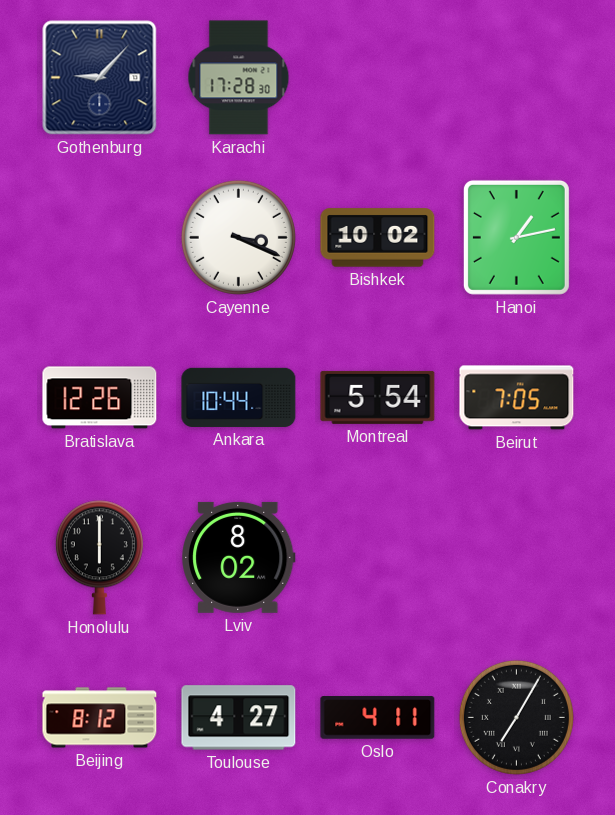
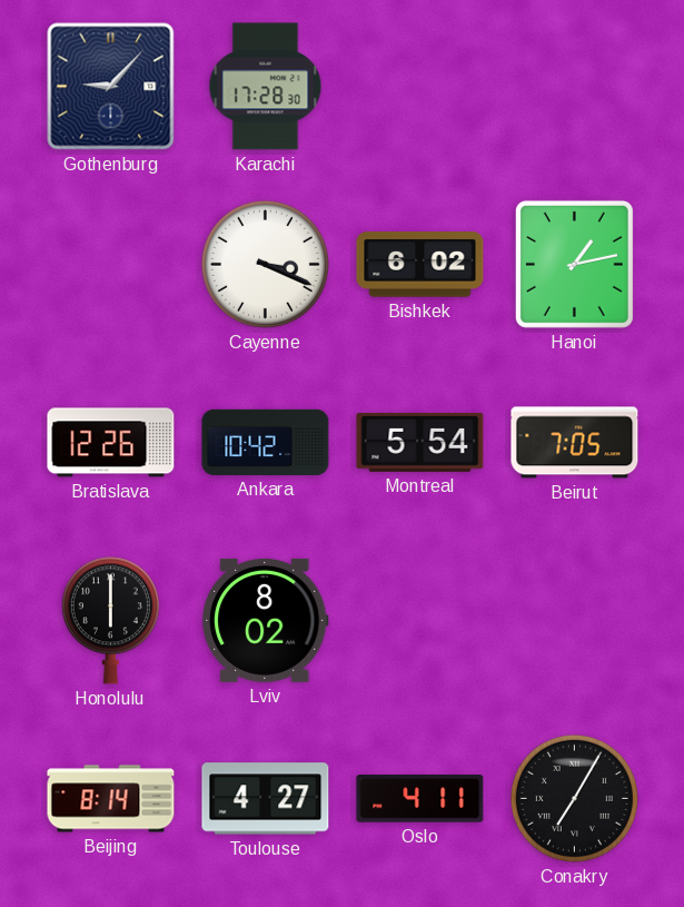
Bishkek: 10:02 -> 6:02 (420, 265)
Ankara: 10:44 -> 10:42 (266, 442)
Beijing: 8:12 -> 8:14 (111, 799)
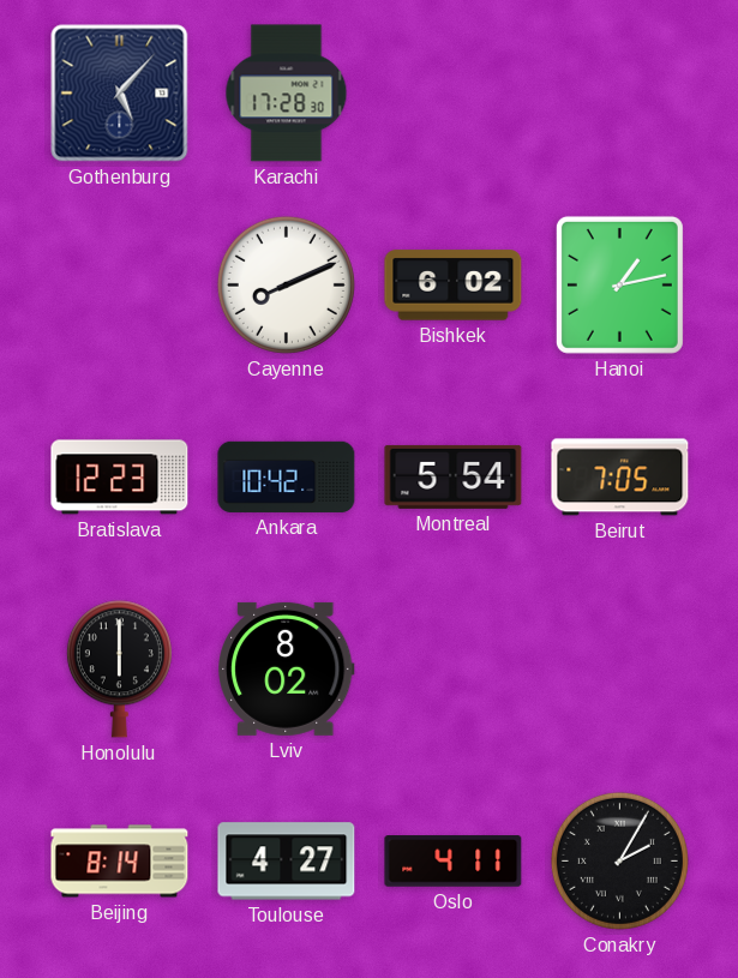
Gothenburg: 9:07 -> 5:07 (120, 94)
Cayenne: 3:19 -> 8:11 (286, 284)
Bratislava: 12:26 -> 12:23 (120, 478)
Conakry: 7:05 -> 2:05 (619, 860)
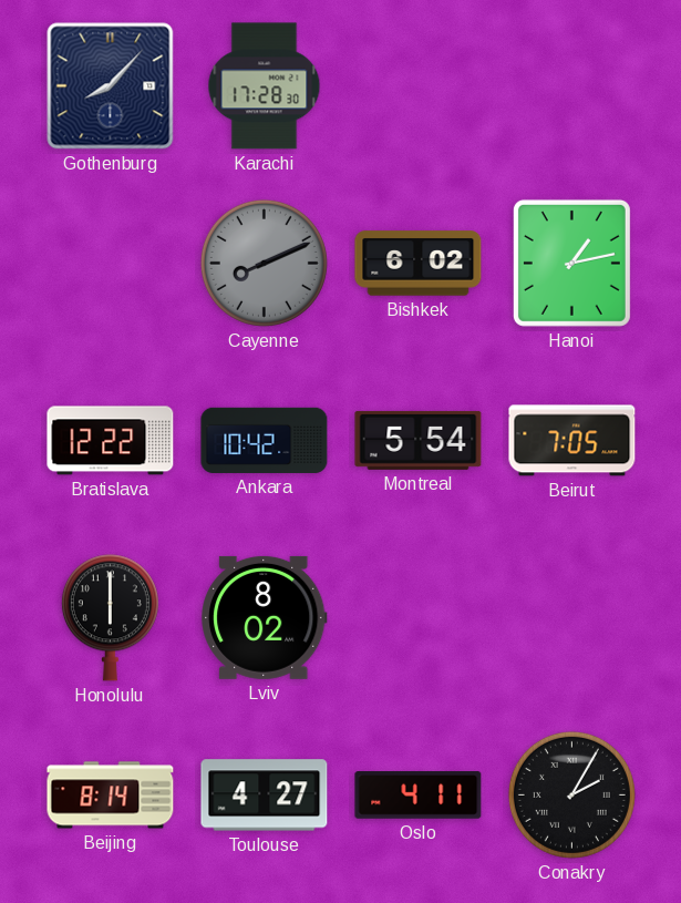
Gothenburg: 5:07 -> 8:07 (111, 86)
Cayenne dial: white -> grey (264, 263)
Bratislava: 12:23 -> 12:22 (111, 441)
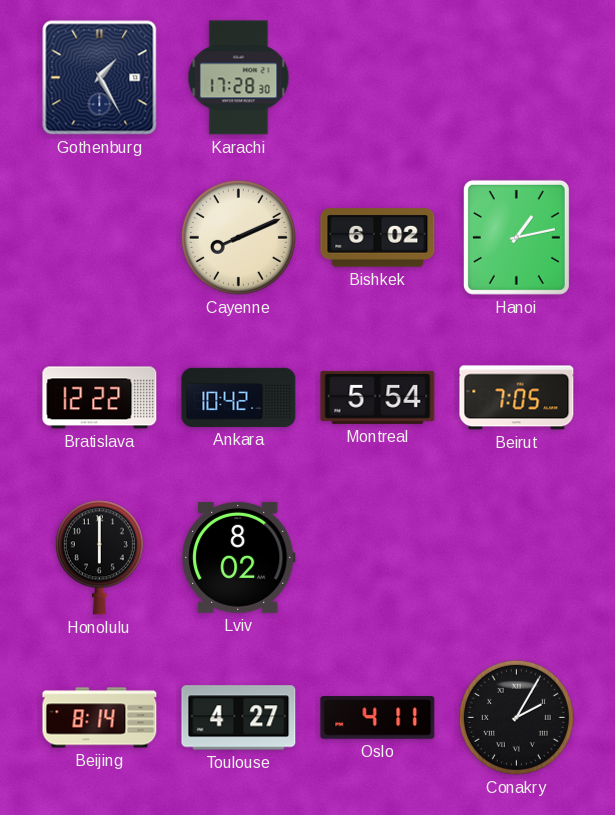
Gothenburg: 8:07 -> 1:25 (100, 78)
Cayenne dial: grey -> cream (238, 237)
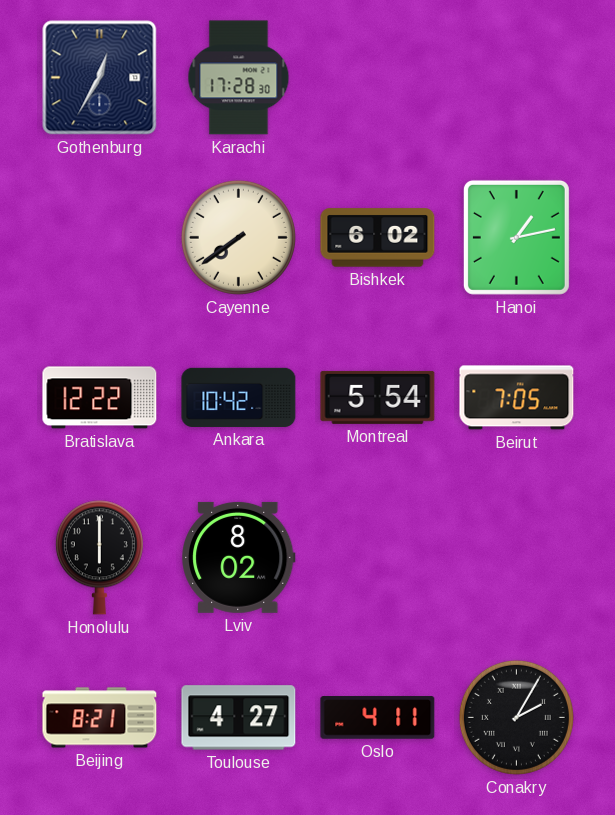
Gothenburg: 1:25 -> 12:35 (100, 78)
Cayenne: 8:11 -> 7:39 (238, 237)
Beijing: 8:14 -> 8:21 (100, 718)
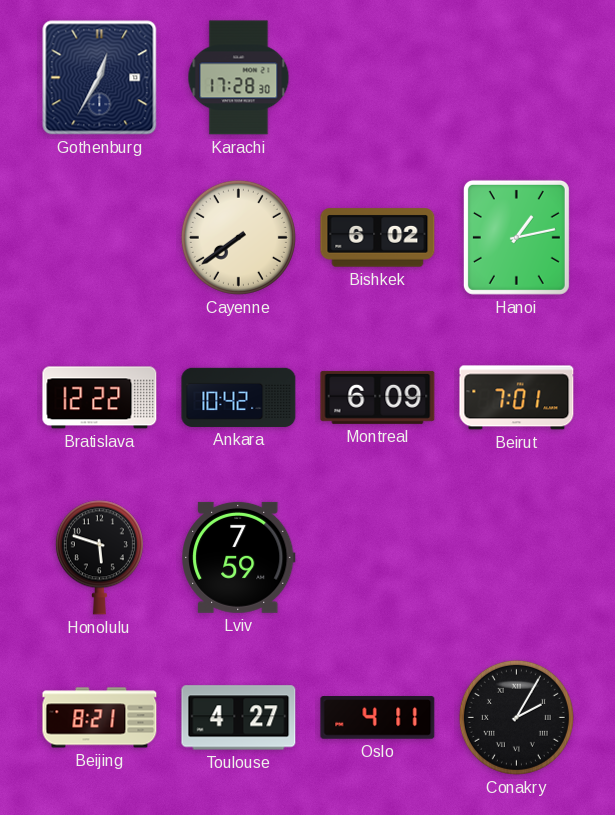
Montreal: 5:54 -> 6:09 (378, 397)
Beirut: 7:05 -> 7:01 (517, 398)
Honolulu: 6:00 -> 5:48 (99, 558)
Lviv: 8:02 -> 7:59 (239, 557)
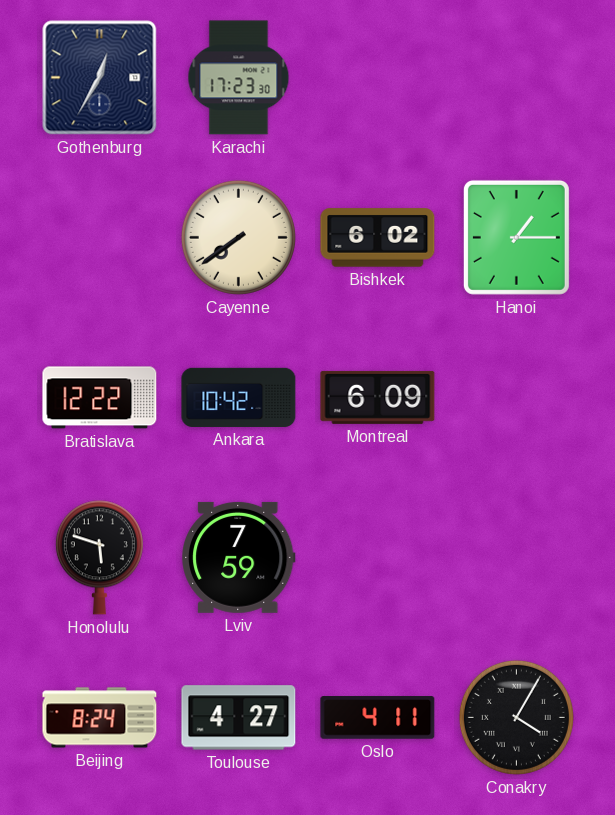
Karachi: 17:28 -> 17:23 (239, 78)
Hanoi: 1:13 -> 1:15 (516, 237)
Beirut: 7:01 -> none (517, 398)
Beijing: 8:21 -> 8:24 (100, 718)
Conakry: 2:05 -> 4:05 (516, 717)
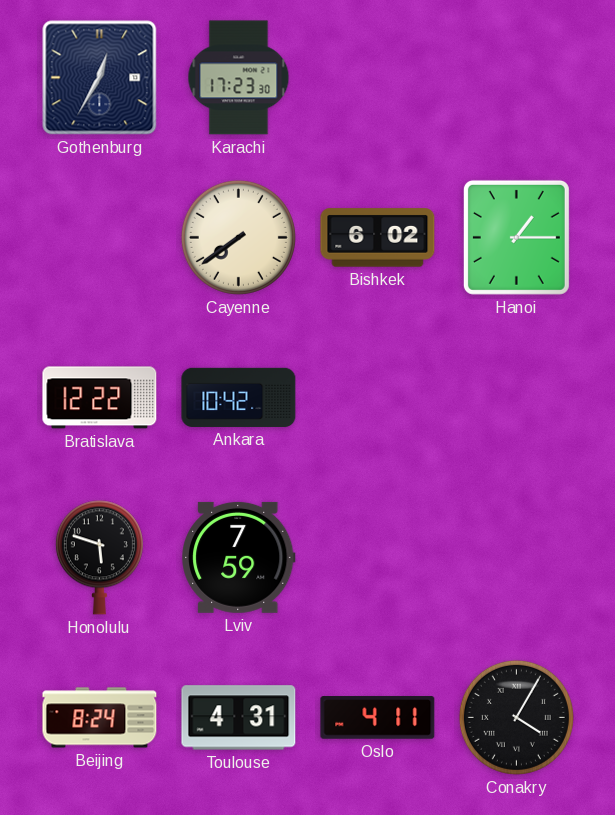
Montreal: 6:09 -> none (378, 397)
Toulouse: 4:27 -> 4:31 (239, 718)
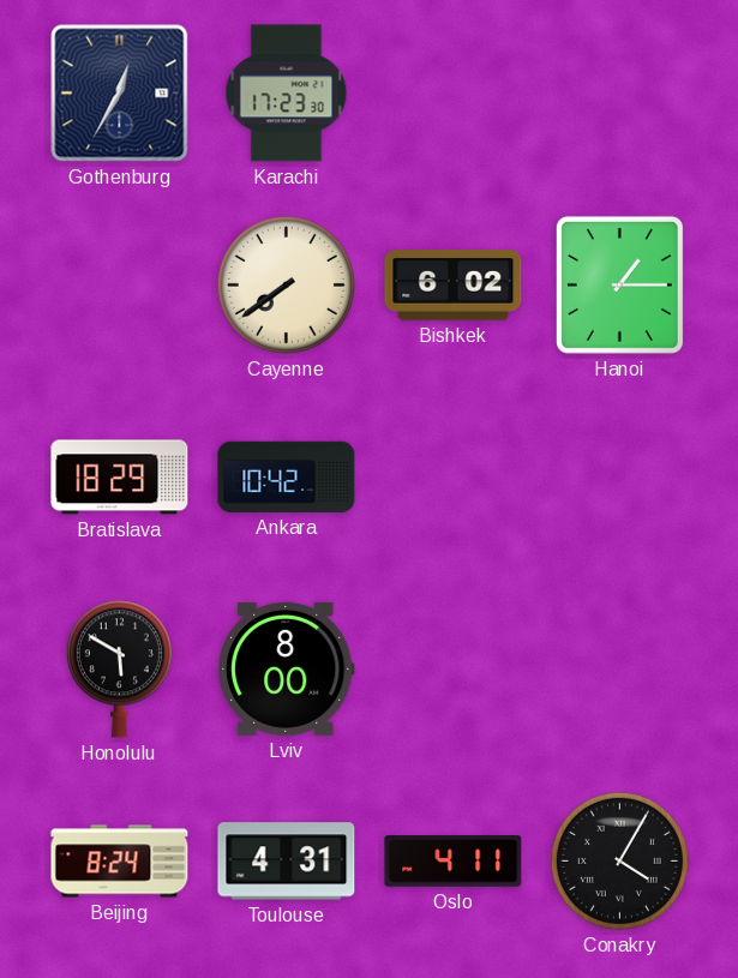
Bratislava: 12:22 -> 18:29 (120, 478)
Honolulu: 5:48 -> 5:50 (119, 670)
Lviv: 7:59 -> 8:00 (287, 668)
